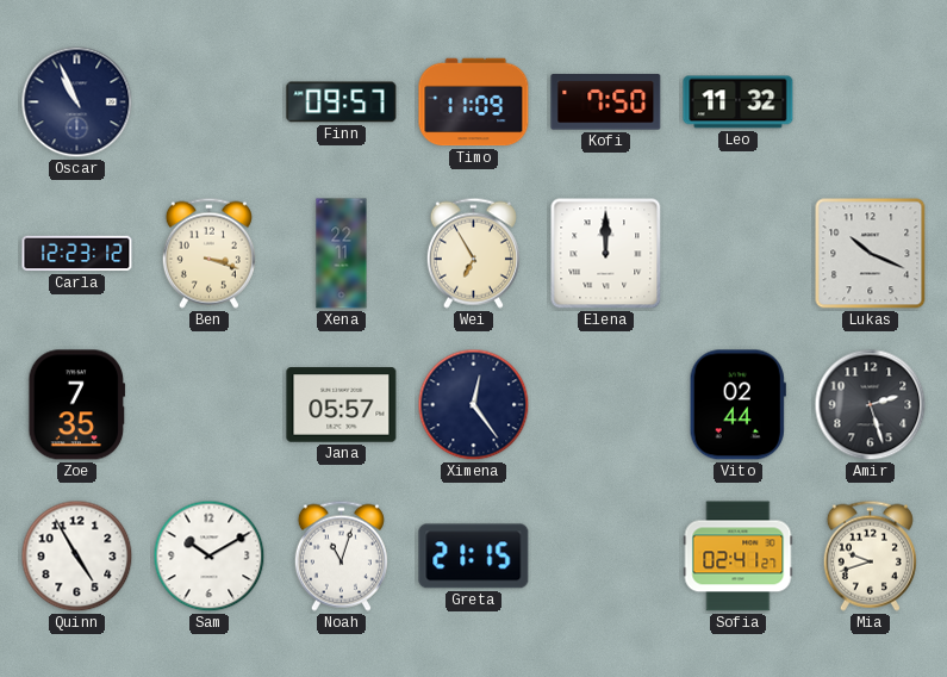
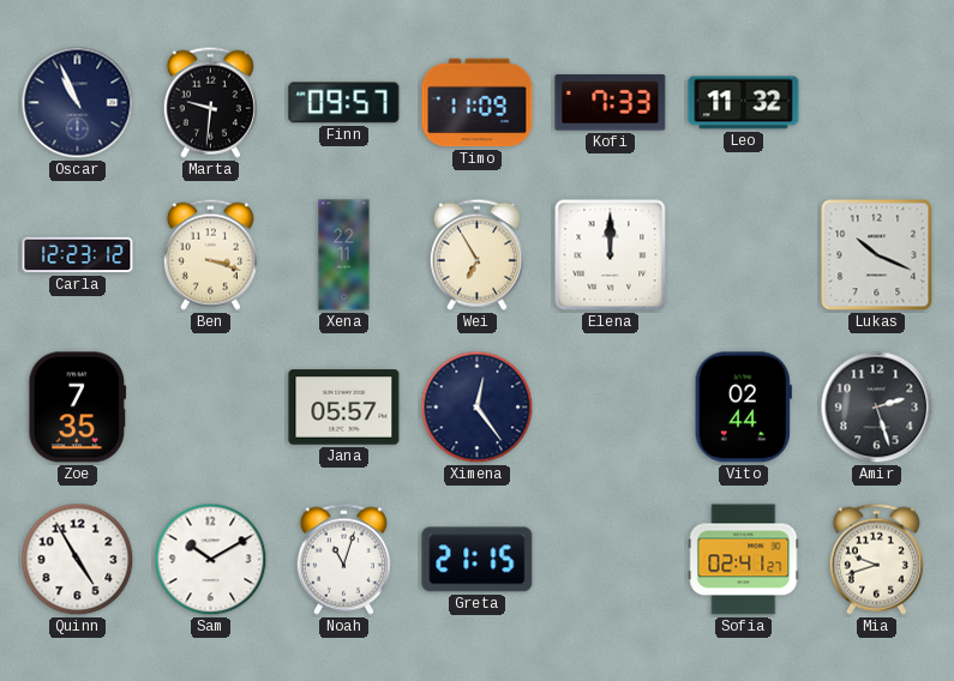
Marta: none -> 9:31 (210, 102)
Kofi: 7:50 -> 7:33 (611, 103)
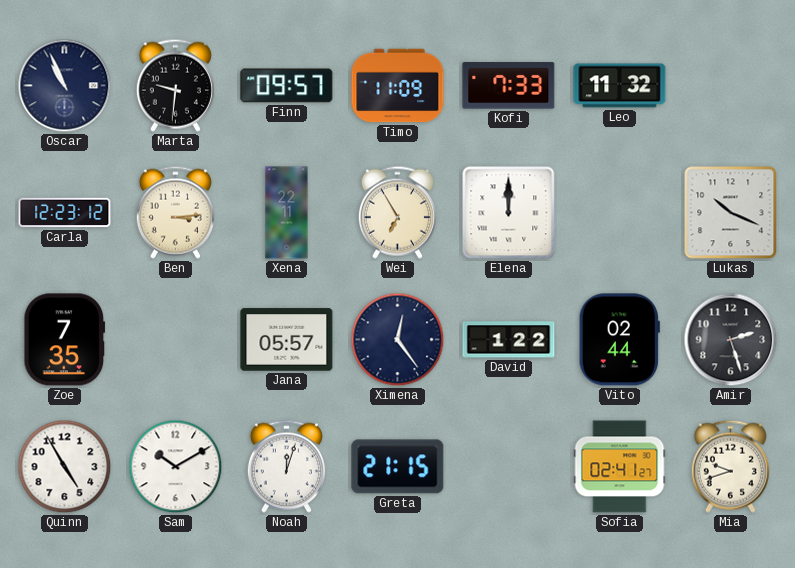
Ben: 3:18 -> 3:14 (175, 212)
David: none -> 1:22 (509, 340)
Noah: 11:03 -> 12:03 (286, 466)
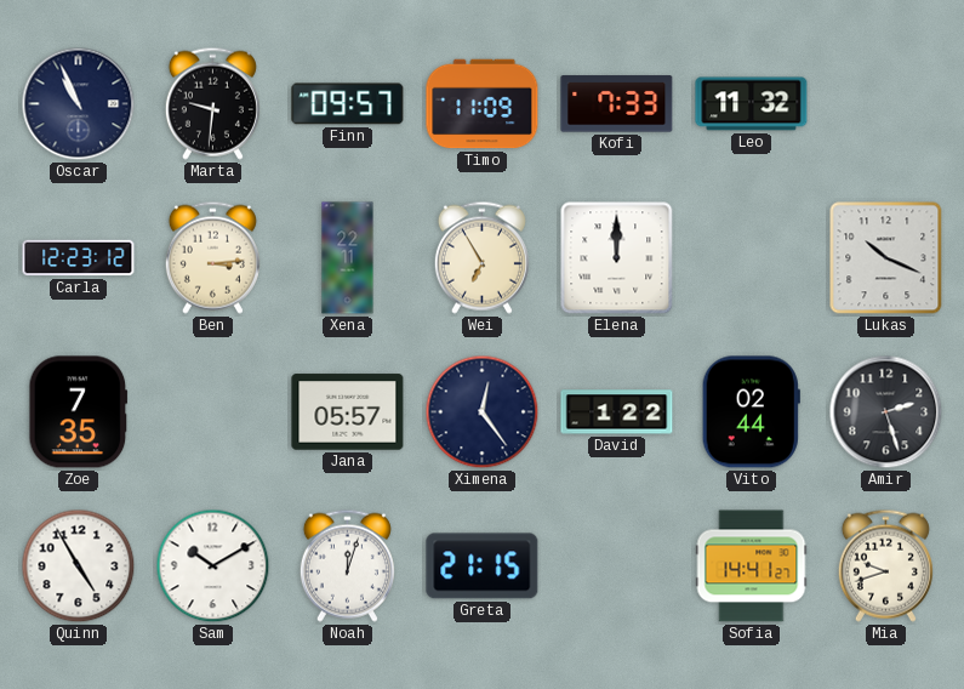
Sofia: 02:41 -> 14:41 (752, 566)
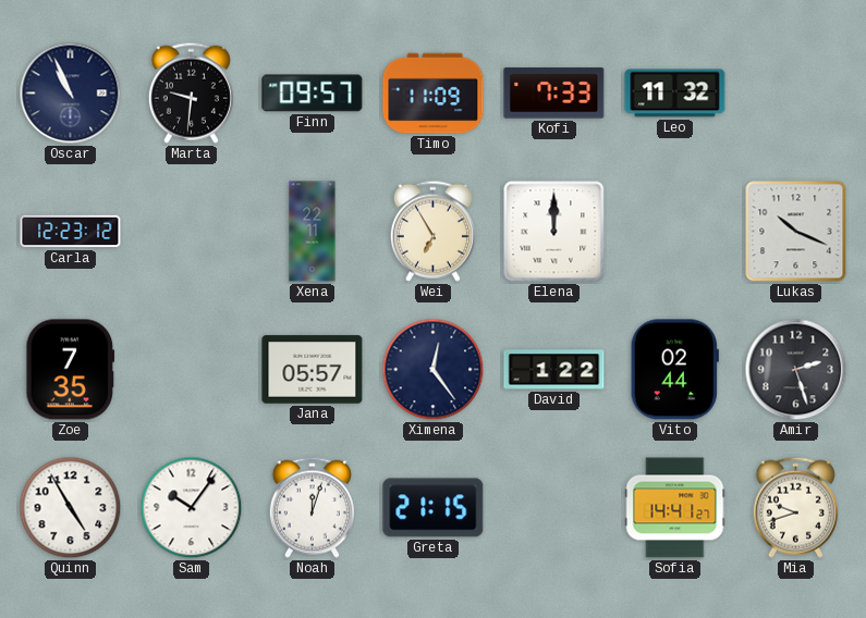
Ben: 3:14 -> none (212, 257)
Sam: 10:10 -> 10:06 (192, 508)
